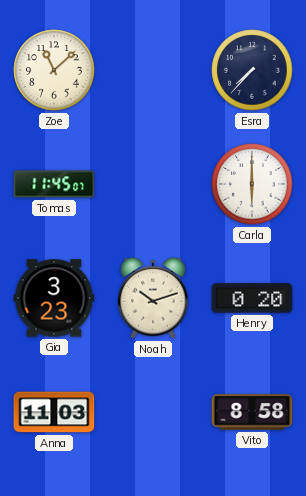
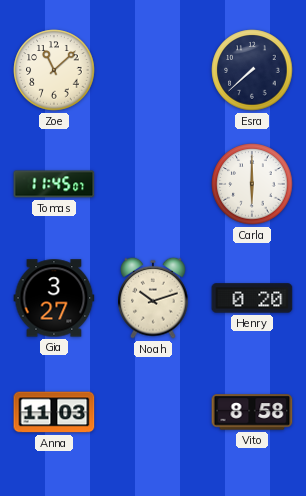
Esra: 7:37 -> 7:38 (252, 70)
Gia: 3:23 -> 3:27 (54, 298)
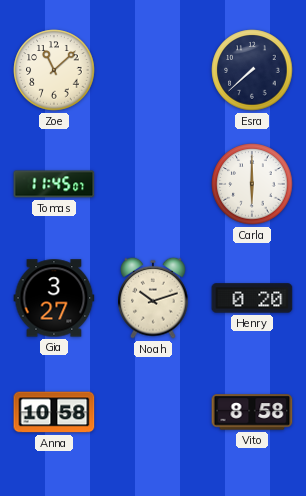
Anna: 11:03 -> 10:58 (54, 412)
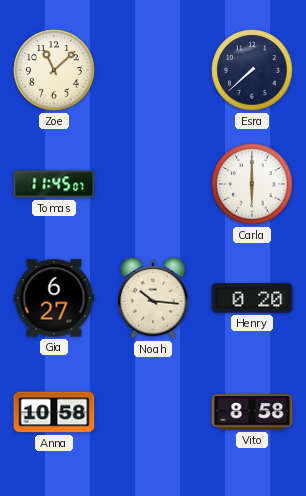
Gia: 3:27 -> 6:27 (54, 298)
Noah: 10:12 -> 10:16 (153, 298)
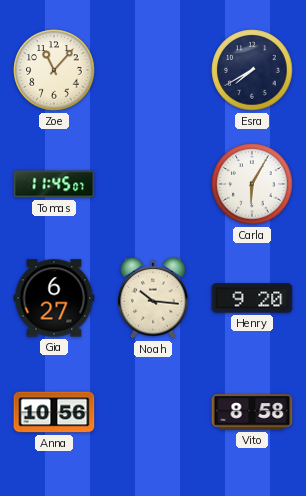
Zoe: 11:08 -> 11:07 (54, 70)
Esra: 7:38 -> 7:40 (252, 70)
Carla: 6:00 -> 6:05 (252, 184)
Henry: 0:20 -> 9:20 (252, 298)
Anna: 10:58 -> 10:56 (54, 412)
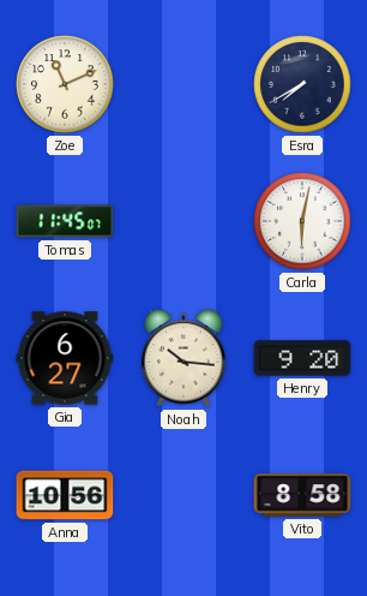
Zoe: 11:07 -> 11:11 (65, 84)
Carla: 6:05 -> 6:02 (302, 221)
